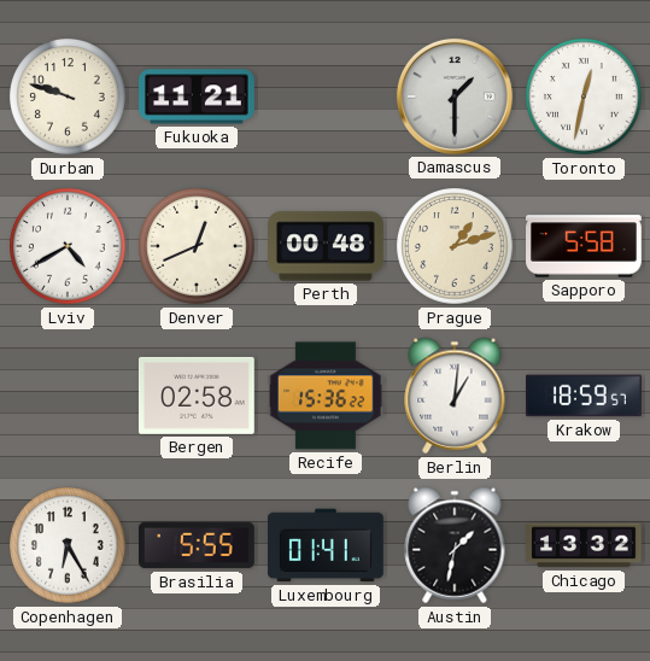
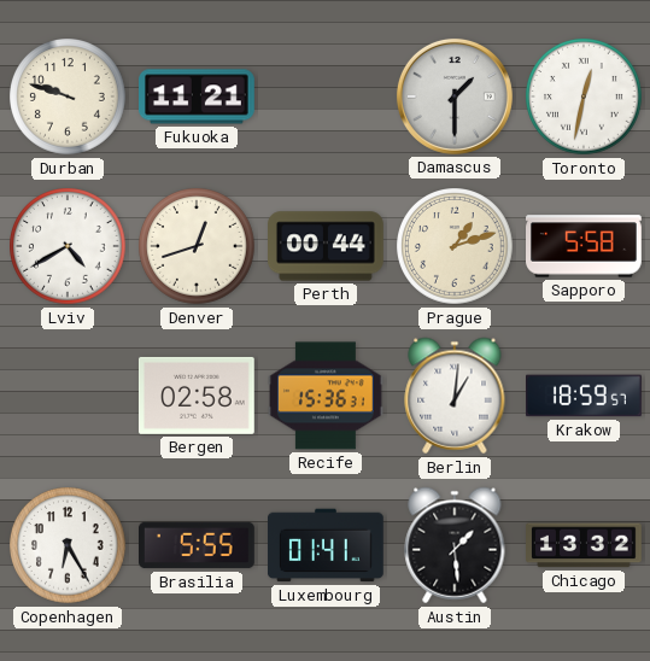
Denver: 12:41 -> 12:42 (198, 247)
Perth: 00:48 -> 00:44 (327, 246)
Recife: 15:36:22 -> 15:36:31 (327, 396)
Austin: 1:32 -> 1:29 (455, 545)
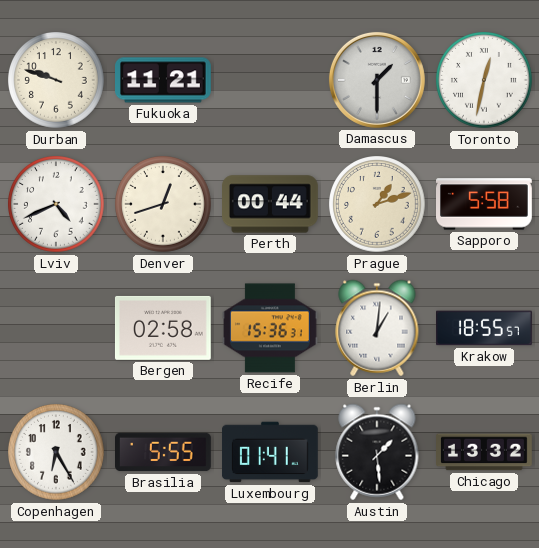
Lviv: 4:40 -> 4:41 (57, 205)
Krakow: 18:59 -> 18:55 (485, 328)
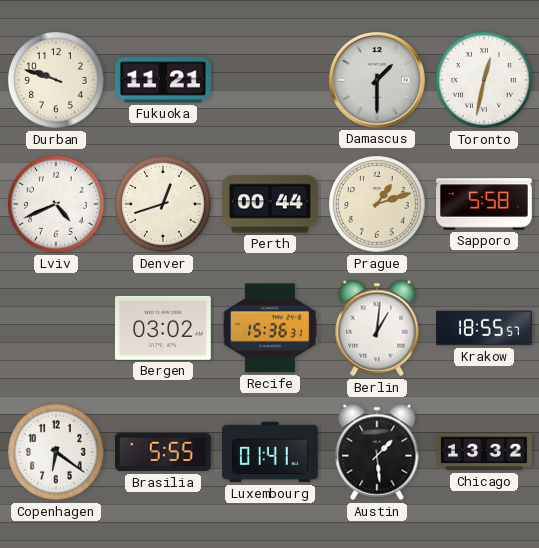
Bergen: 02:58 -> 03:02 (163, 328)
Copenhagen: 6:25 -> 6:21 (57, 453)
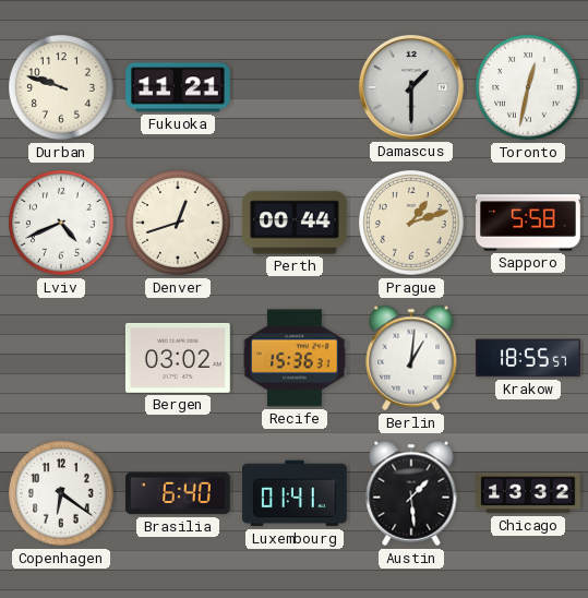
Brasilia: 5:55 -> 6:40 (179, 493)
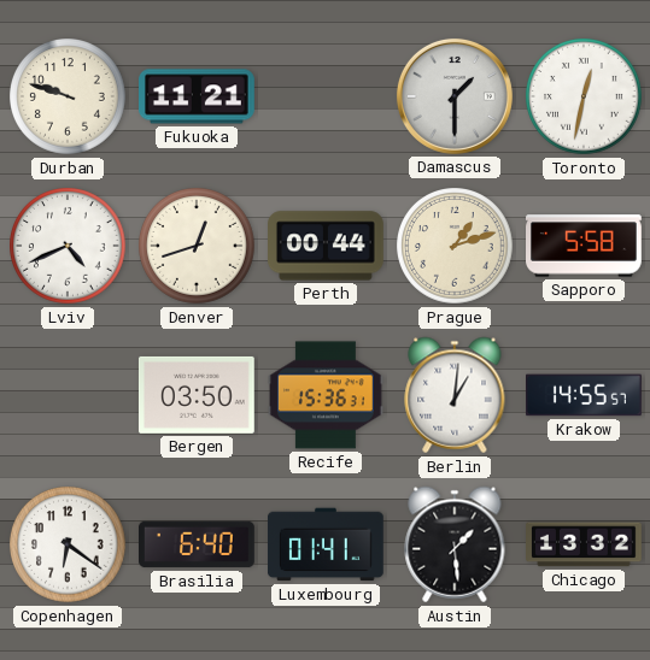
Bergen: 03:02 -> 03:50 (197, 395)
Krakow: 18:55 -> 14:55 (585, 395)
